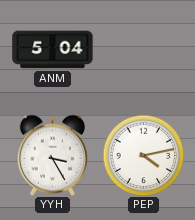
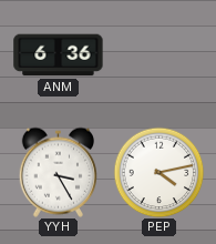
ANM: 5:04 -> 6:36 (59, 55)
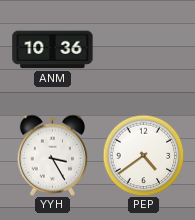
ANM: 6:36 -> 10:36 (53, 50)
PEP: 4:13 -> 4:39 (143, 155)
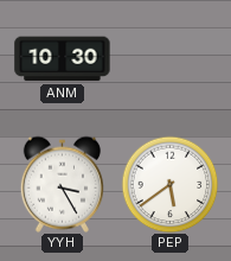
ANM: 10:36 -> 10:30 (63, 59)
PEP: 4:39 -> 5:39 (169, 184)
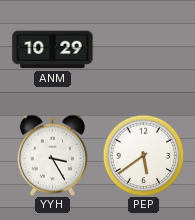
ANM: 10:30 -> 10:29 (53, 50)
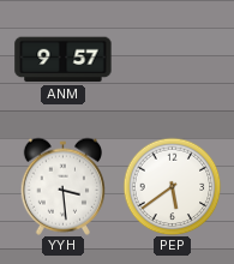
ANM: 10:29 -> 9:57 (64, 60)
YYH: 3:25 -> 3:29 (62, 186)
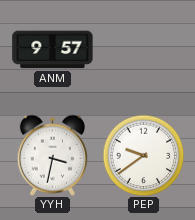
YYH: 3:29 -> 3:32 (52, 155)
PEP: 5:39 -> 9:39 (143, 155)
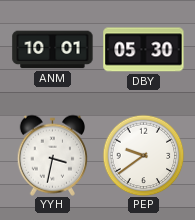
ANM: 9:57 -> 10:01 (53, 50)
DBY: none -> 05:30 (144, 50)
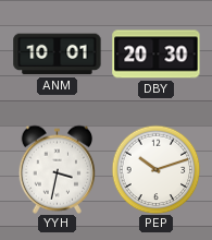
DBY: 05:30 -> 20:30 (157, 55)
PEP: 9:39 -> 10:12 (155, 169)
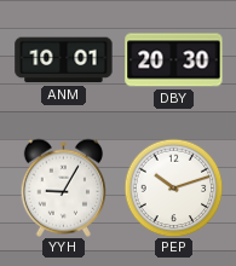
YYH: 3:32 -> 9:05 (63, 187)
